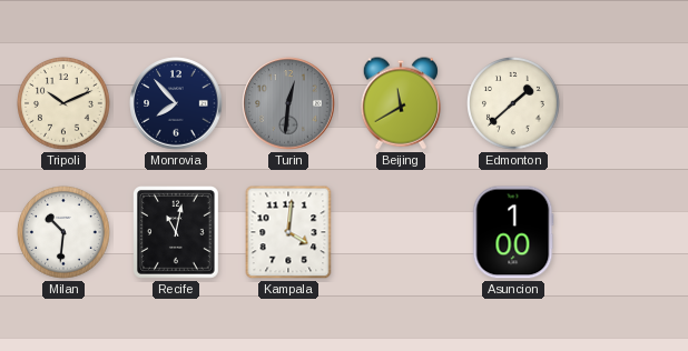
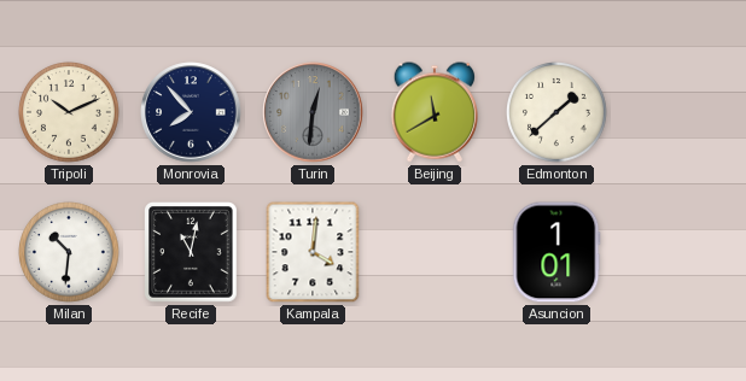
Asuncion: 1:00 -> 1:01 (556, 252)
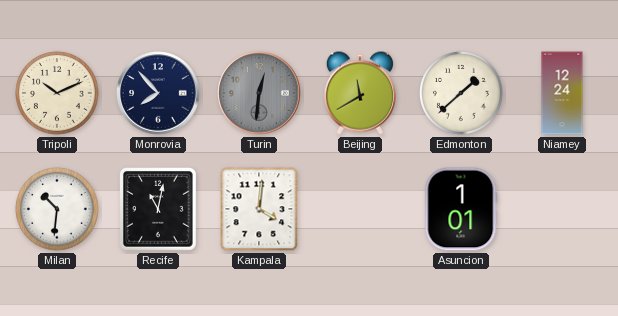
Niamey: none -> 12:24 (562, 93)
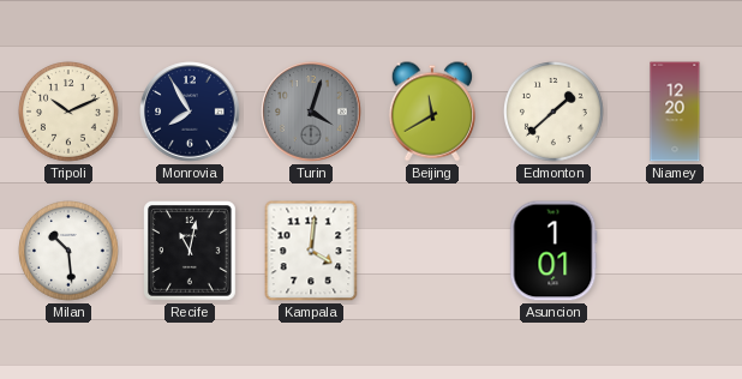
Monrovia: 7:53 -> 7:55 (190, 112)
Turin: 12:31 -> 4:03 (311, 112)
Niamey: 12:24 -> 12:20 (675, 112)
Milan: 10:31 -> 10:29 (70, 252)
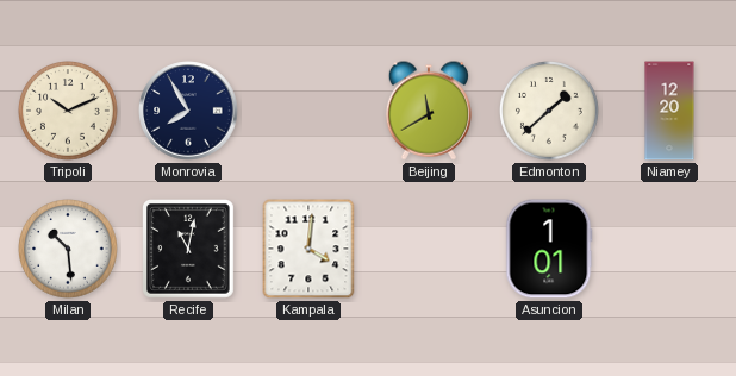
Turin: 4:03 -> none (311, 112)
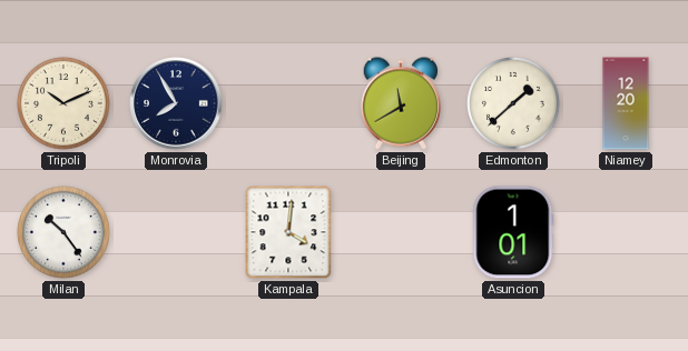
Milan: 10:29 -> 10:24 (65, 233)
Recife: 11:02 -> none (189, 250)
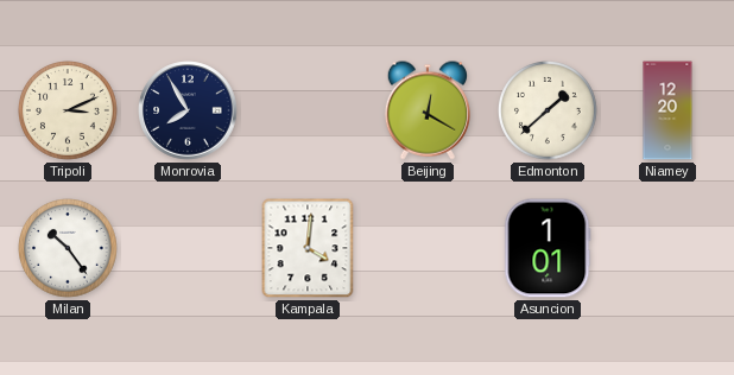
Tripoli: 10:11 -> 3:11 (69, 112)
Beijing: 11:40 -> 12:20 (428, 110)
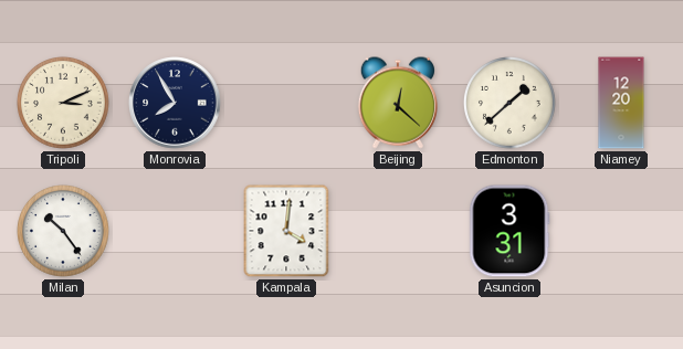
Beijing: 12:20 -> 12:22 (398, 103)
Asuncion: 1:01 -> 3:31 (509, 231)
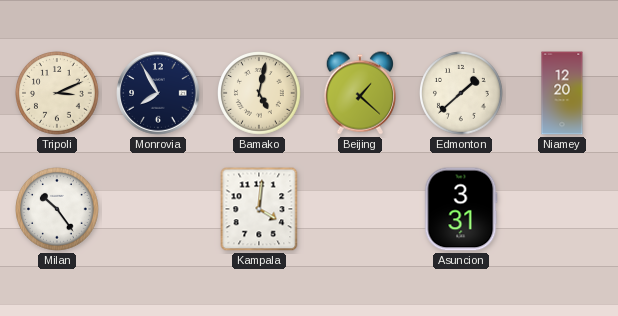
Bamako: none -> 5:02 (260, 94)
Beijing: 12:22 -> 1:22 (360, 93)
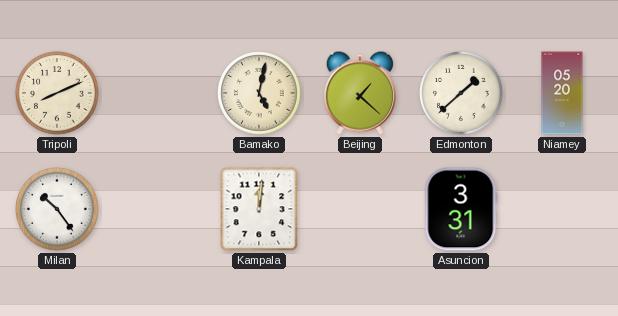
Tripoli: 3:11 -> 8:11 (58, 94)
Monrovia: 7:55 -> none (158, 93)
Niamey: 12:20 -> 05:20 (562, 93)
Kampala: 4:01 -> 12:01 (259, 209)
